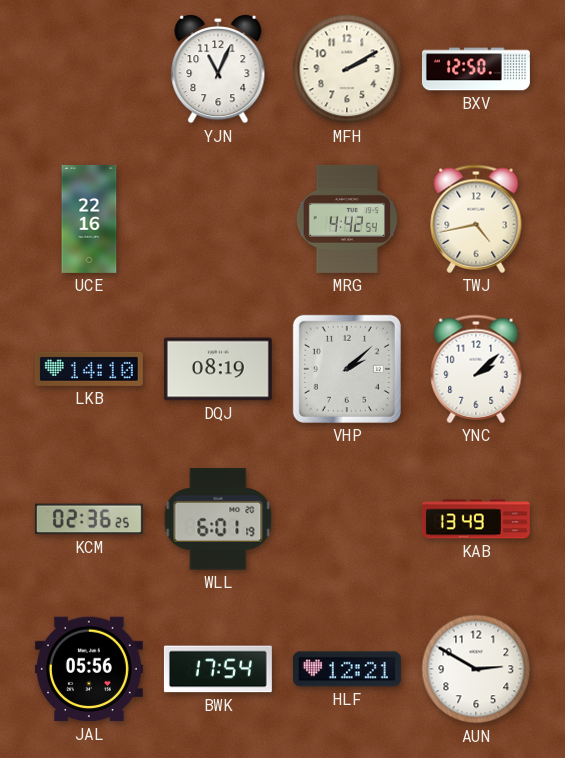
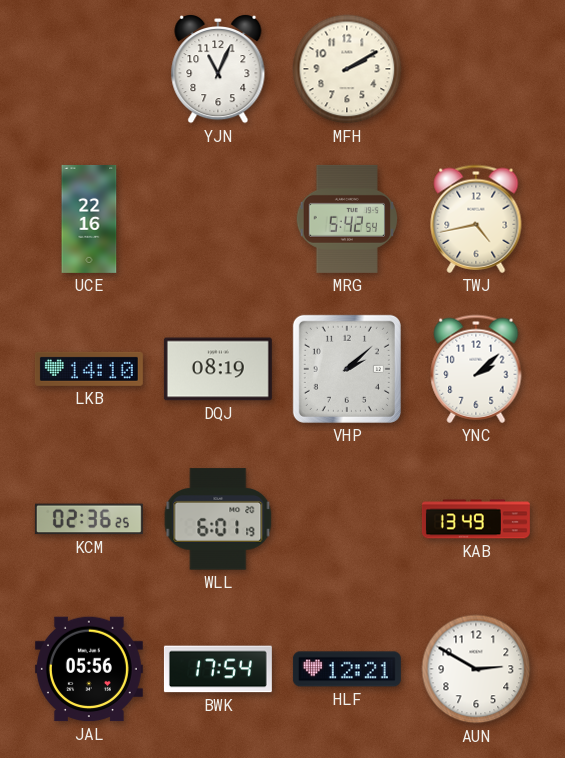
BXV: 12:50 -> none (476, 69)
MRG: 4:42 -> 5:42 (346, 219)
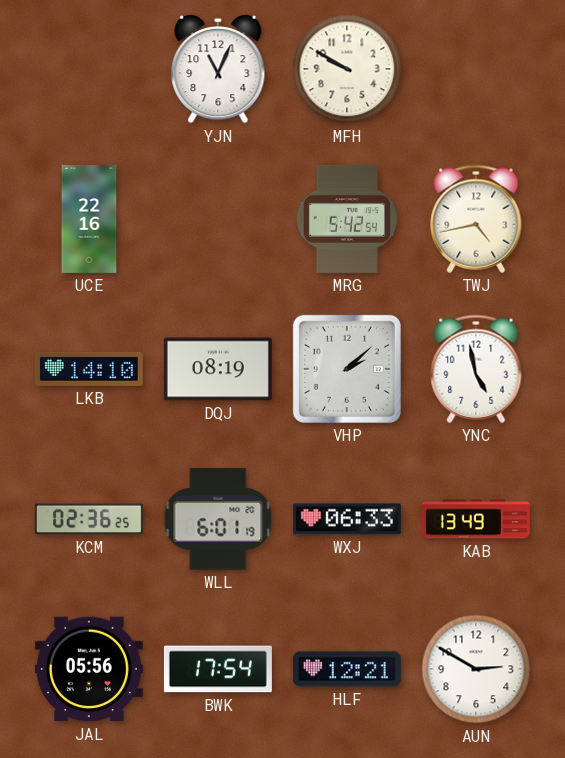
MFH: 2:10 -> 9:50 (347, 69)
YNC: 2:08 -> 4:58 (476, 369)
WXJ: none -> 06:33 (347, 519)
